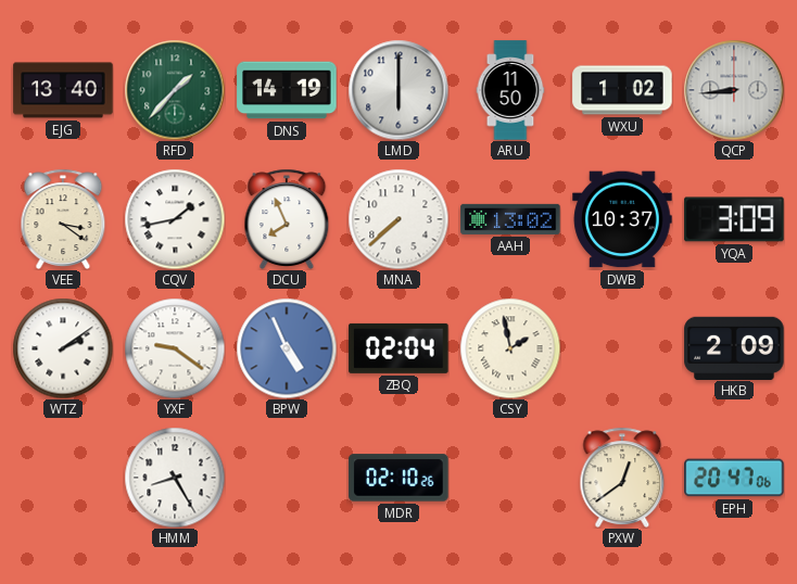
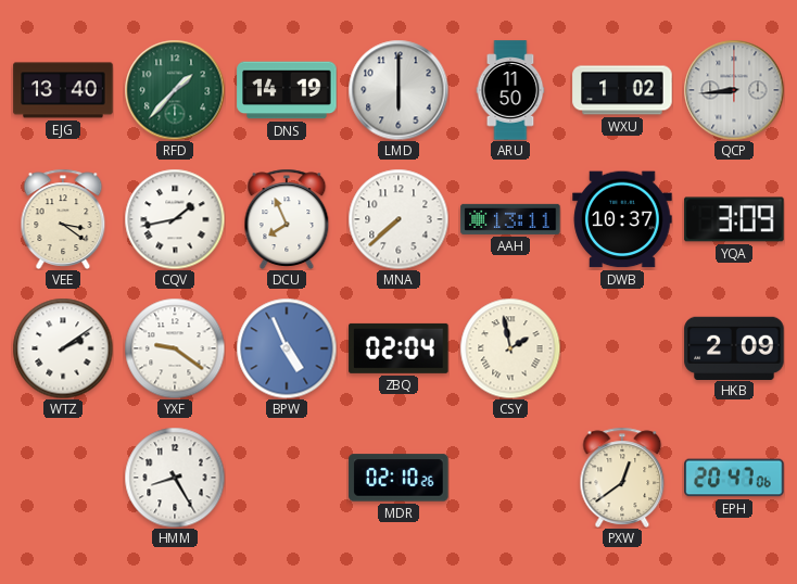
AAH: 13:02 -> 13:11 (510, 219)
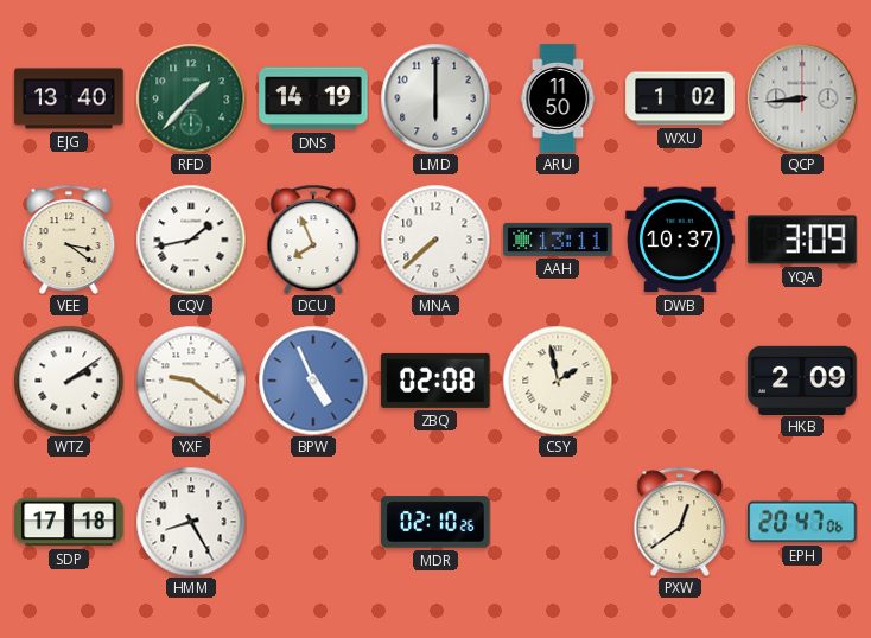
ZBQ: 02:04 -> 02:08 (435, 381)
SDP: none -> 17:18 (69, 522)
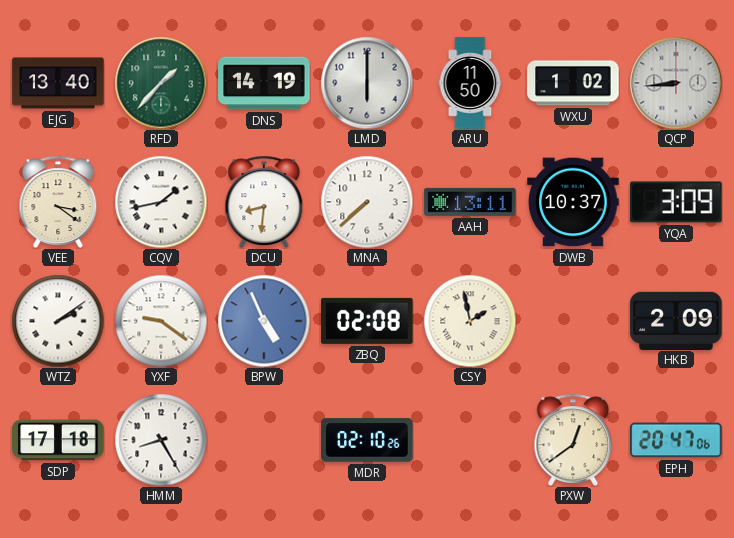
DCU: 7:56 -> 8:31 (264, 202)
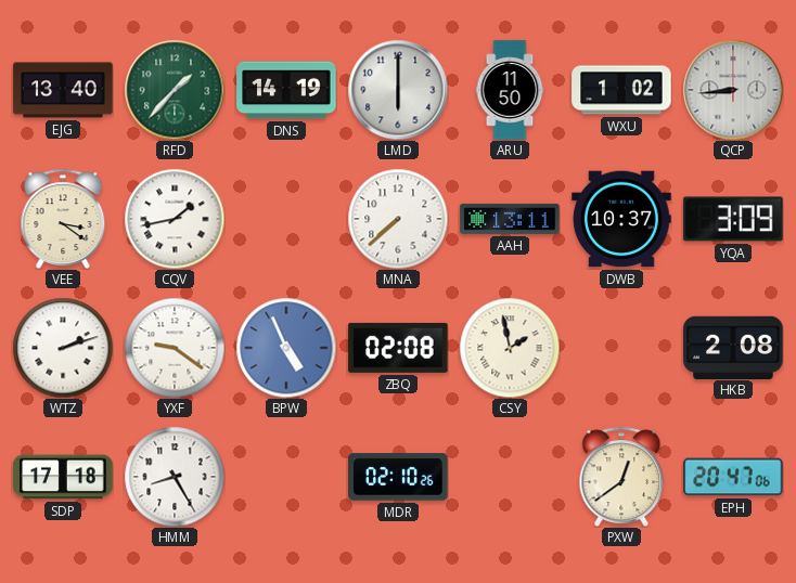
DCU: 8:31 -> none (264, 202)
WTZ: 2:09 -> 2:12 (63, 348)
HKB: 2:09 -> 2:08 (733, 347)
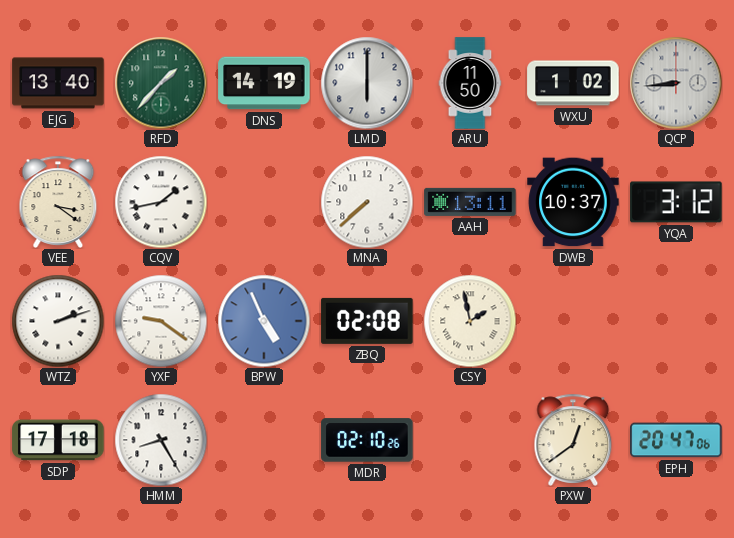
YQA: 3:09 -> 3:12 (676, 202)
HKB: 2:08 -> none (733, 347)
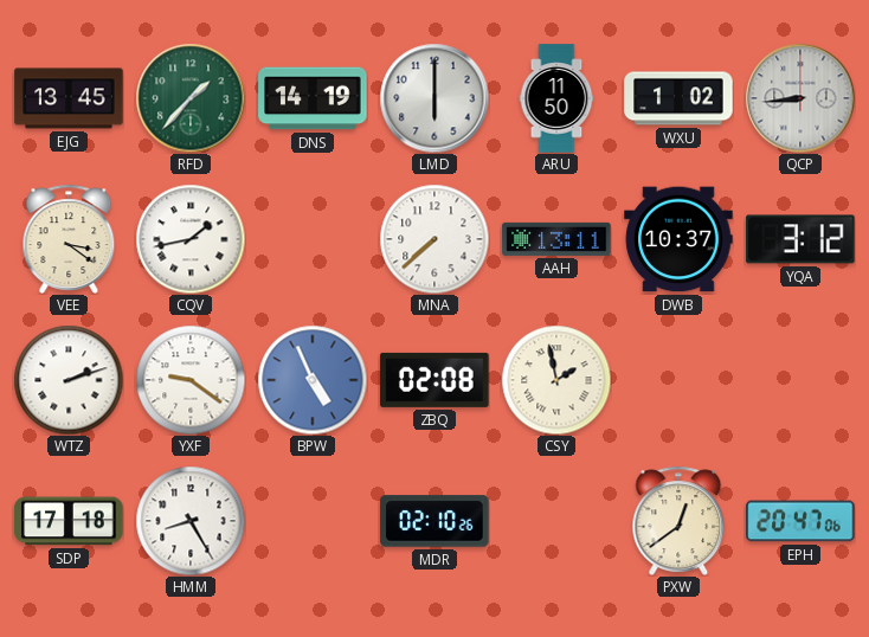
EJG: 13:40 -> 13:45 (69, 98)
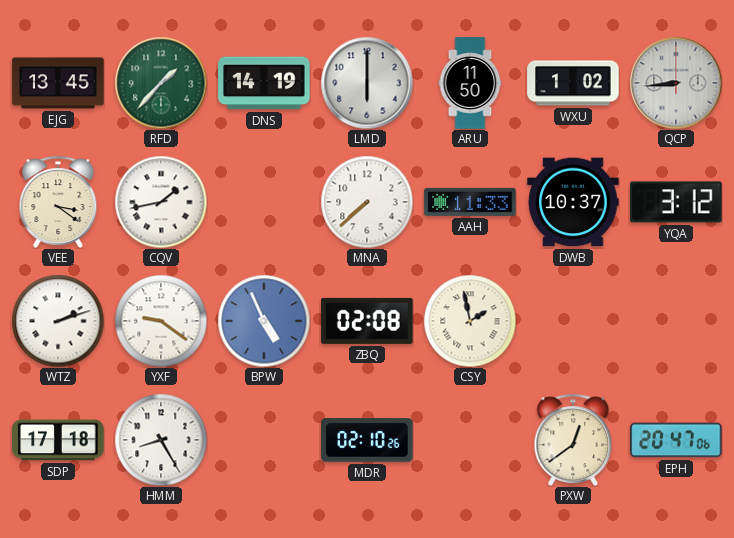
AAH: 13:11 -> 11:33 (470, 202)
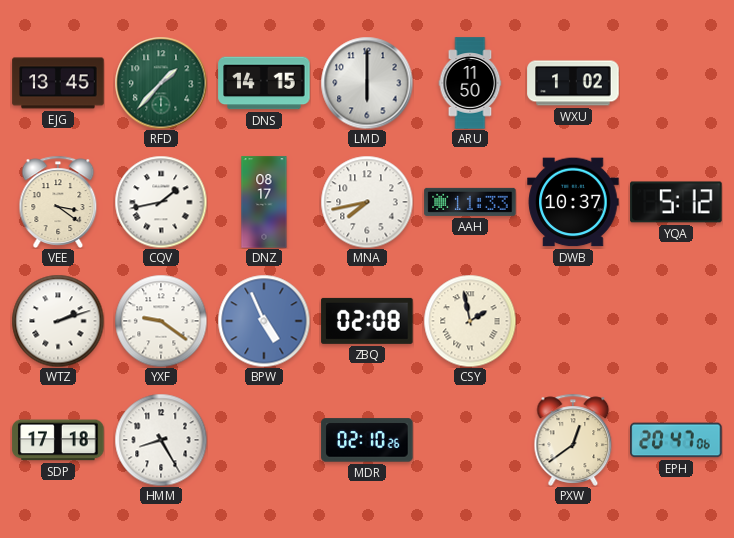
DNS: 14:19 -> 14:15 (264, 83)
QCP: 8:44 -> none (676, 83)
DNZ: none -> 08:17 (264, 202)
MNA: 7:38 -> 7:43 (367, 202)
YQA: 3:12 -> 5:12 (676, 202)
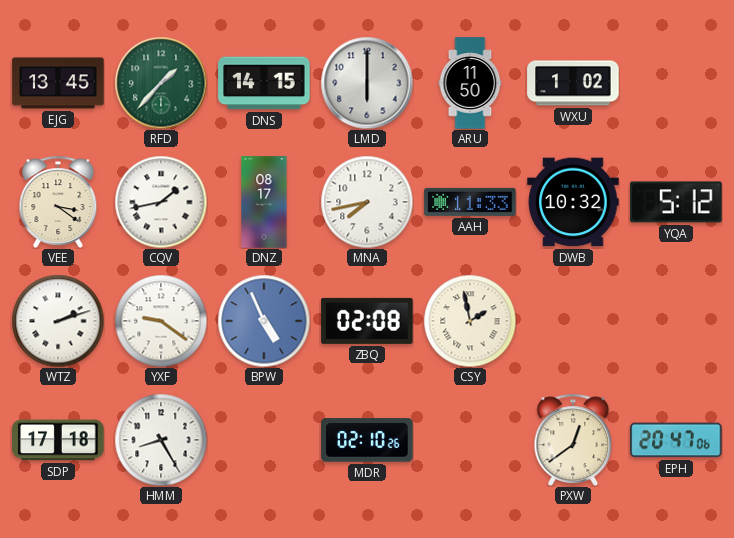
DWB: 10:37 -> 10:32 (573, 202)
